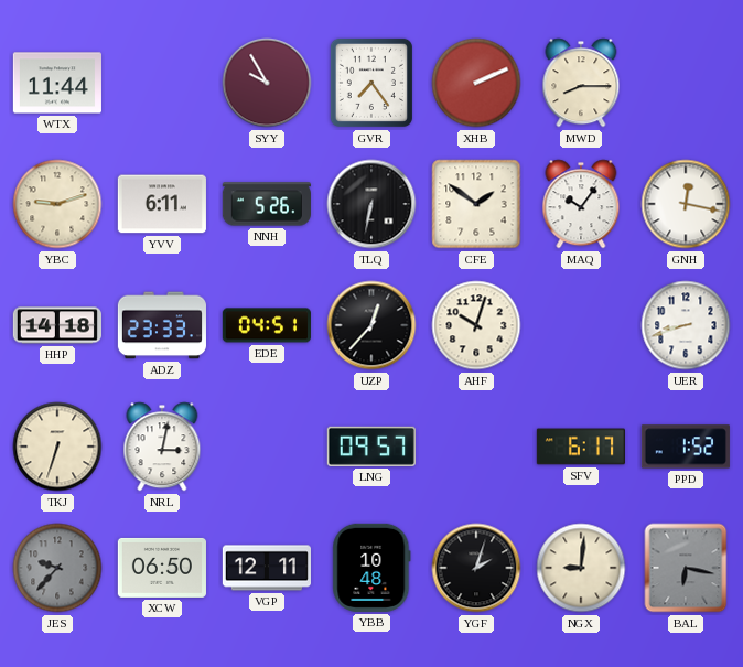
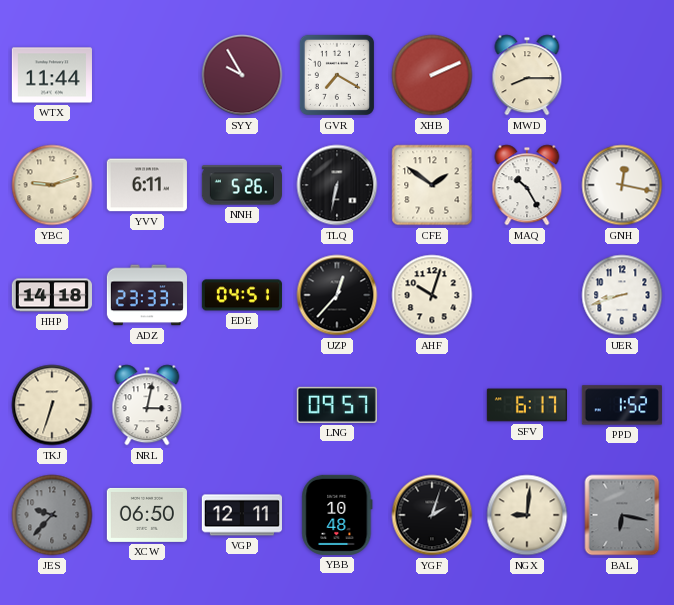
GVR: 7:24 -> 7:20 (337, 75)
MAQ: 10:06 -> 10:25 (527, 185)
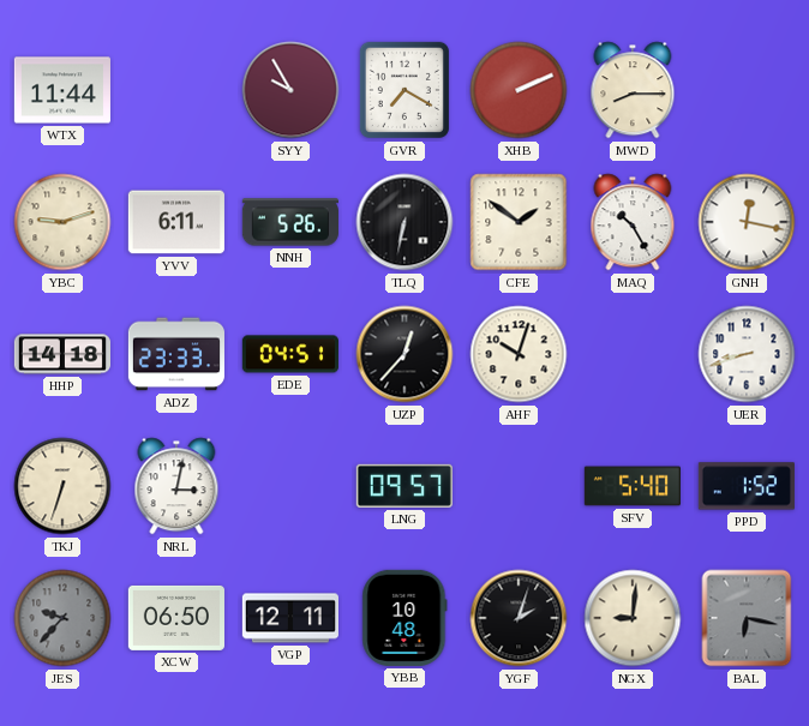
SFV: 6:17 -> 5:40 (633, 486)
